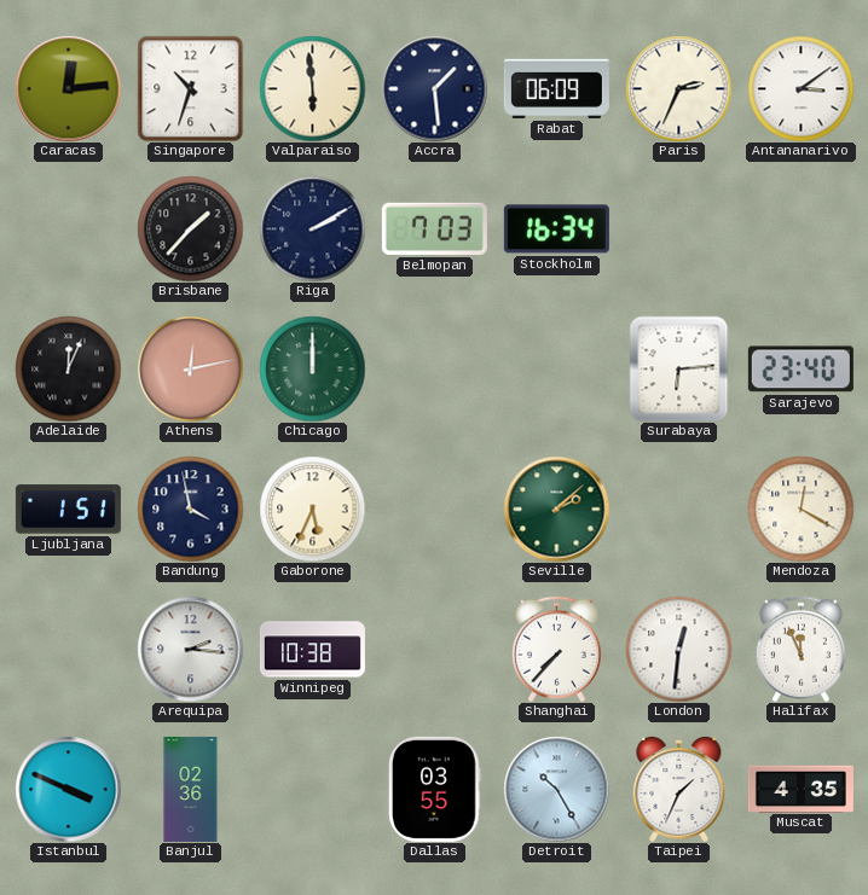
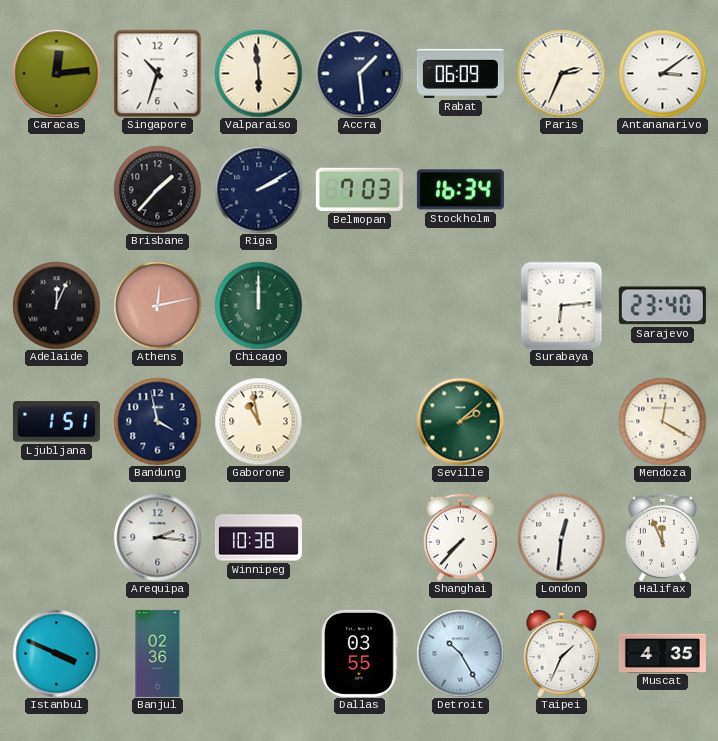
Gaborone: 5:34 -> 10:58 (258, 421)
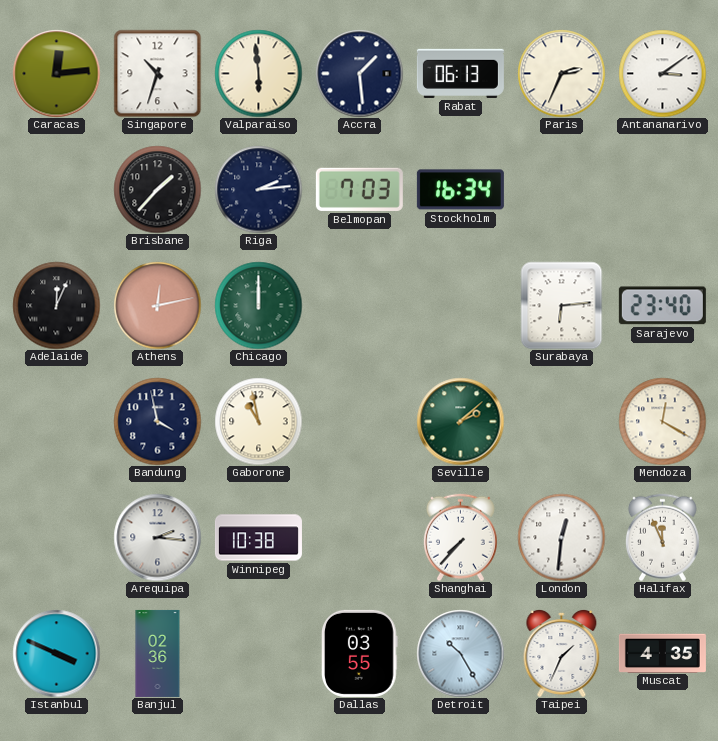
Rabat: 06:09 -> 06:13 (460, 73)
Riga: 2:10 -> 2:14 (258, 189)
Ljubljana: 1:51 -> none (56, 422)
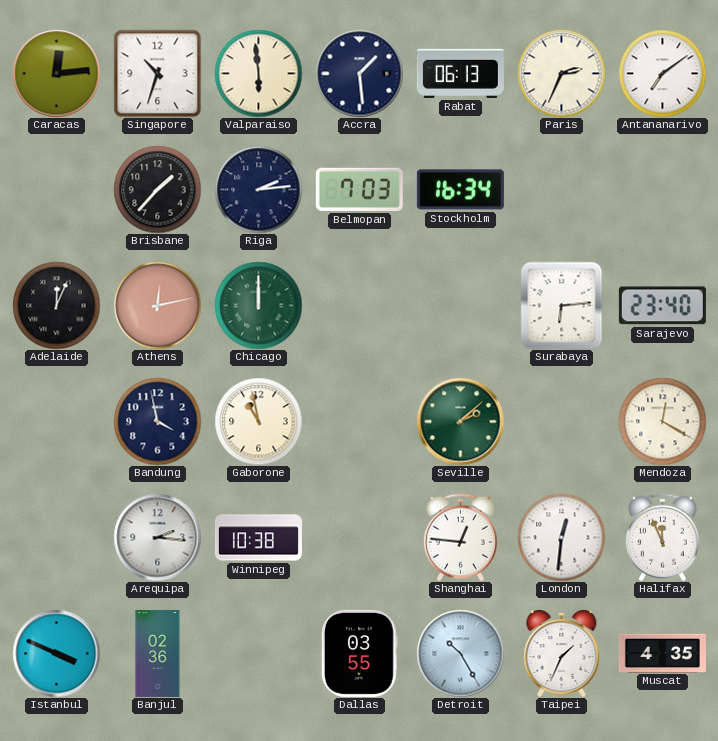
Antananarivo: 3:09 -> 7:09 (662, 73)
Shanghai: 7:37 -> 12:46 (460, 537)
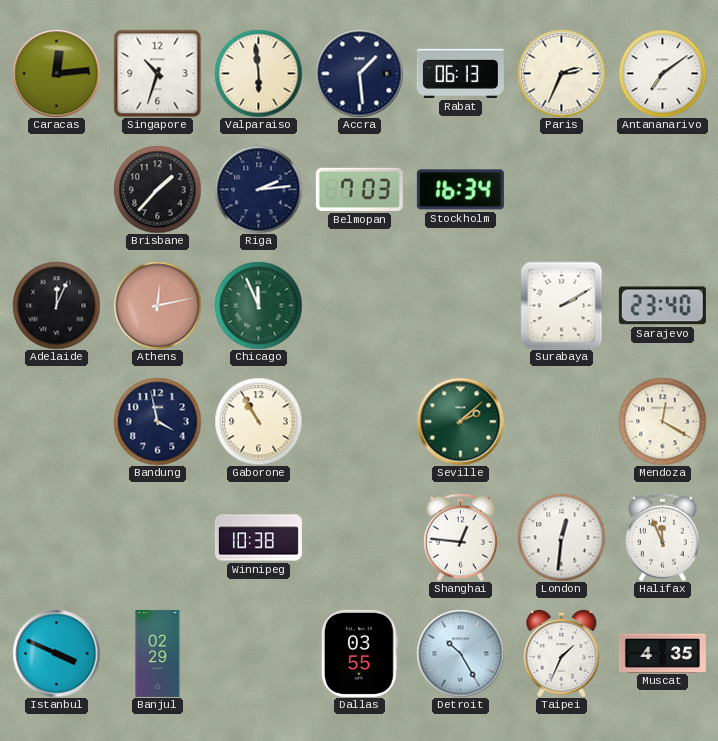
Chicago: 12:00 -> 11:56 (258, 305)
Surabaya: 6:14 -> 2:10 (562, 305)
Gaborone: 10:58 -> 10:55 (258, 421)
Arequipa: 2:16 -> none (157, 537)
Banjul: 02:36 -> 02:29 (158, 653)
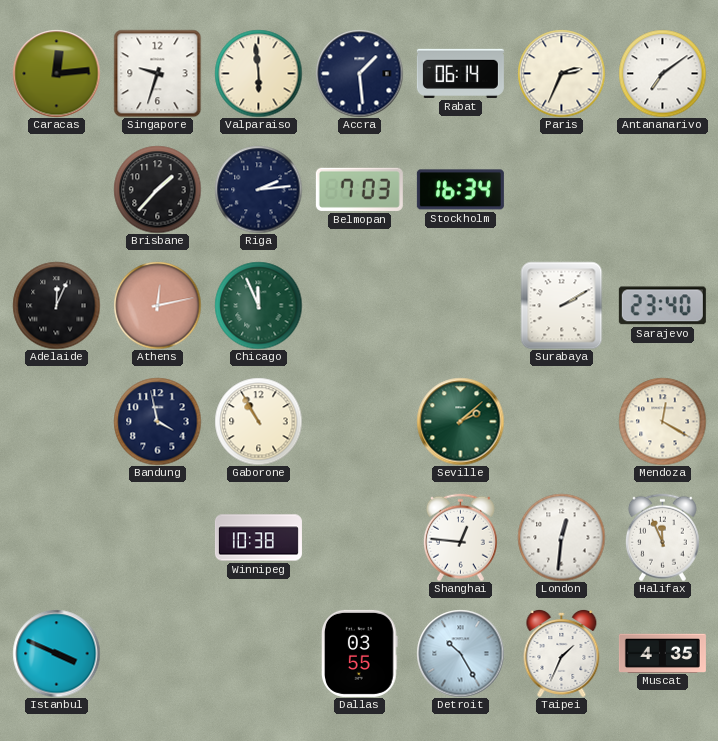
Singapore: 10:33 -> 9:33 (157, 73)
Rabat: 06:13 -> 06:14 (460, 73)
Banjul: 02:29 -> none (158, 653)
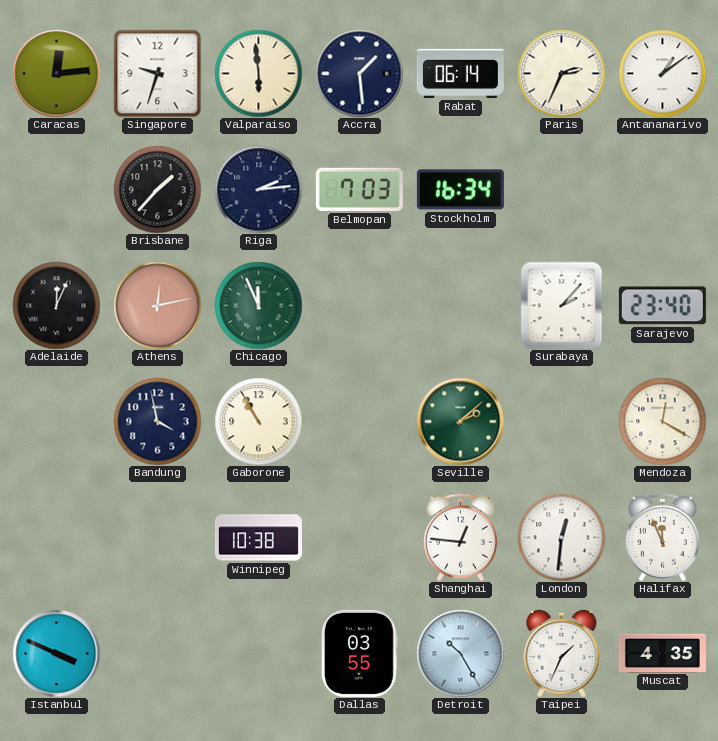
Antananarivo: 7:09 -> 1:09 (662, 73)
Surabaya: 2:10 -> 2:07 (562, 305)
